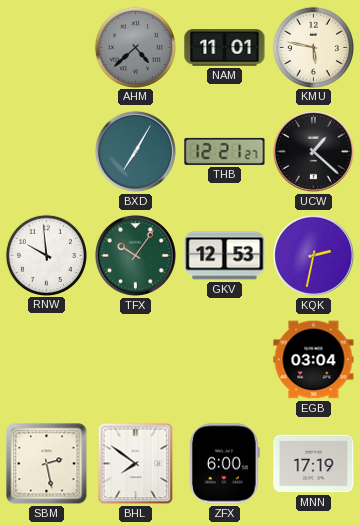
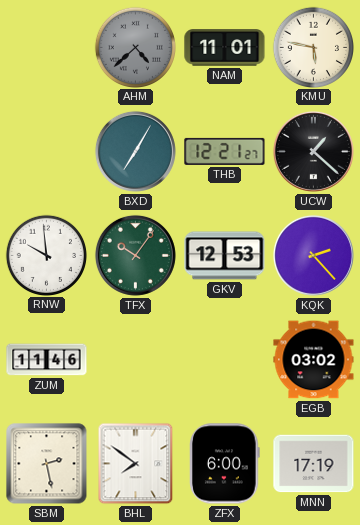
KQK: 2:32 -> 2:23 (313, 255)
ZUM: none -> 11:46 (47, 360)
EGB: 03:04 -> 03:02 (314, 360)
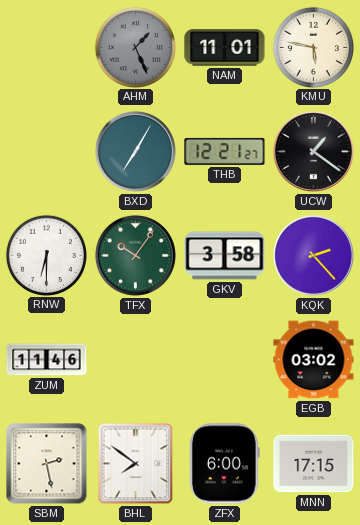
AHM: 4:38 -> 1:26 (135, 47)
UCW: 1:22 -> 1:21 (313, 151)
RNW: 9:59 -> 6:30 (46, 255)
GKV: 12:53 -> 3:58 (225, 256)
MNN: 17:19 -> 17:15 (314, 464)
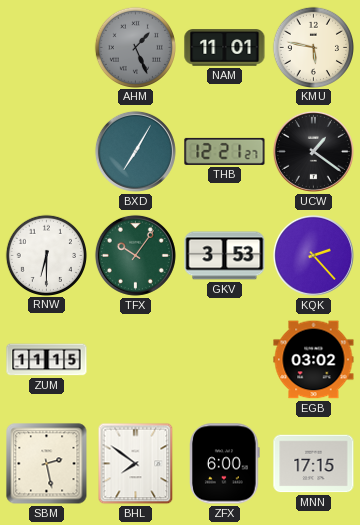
GKV: 3:58 -> 3:53 (225, 256)
ZUM: 11:46 -> 11:15 (47, 360)
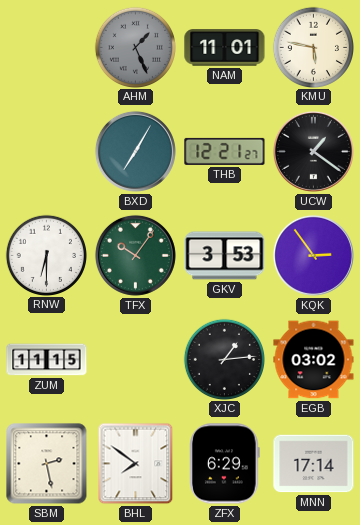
KQK: 2:23 -> 2:54 (313, 255)
XJC: none -> 1:14 (224, 359)
ZFX: 6:00 -> 6:29 (225, 464)
MNN: 17:15 -> 17:14 (314, 464)
